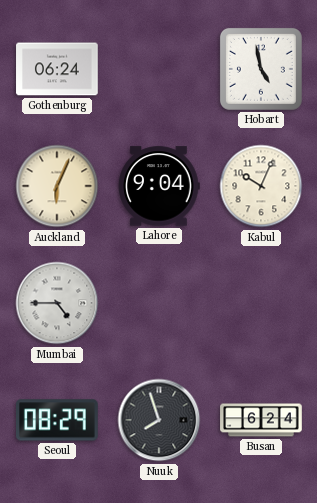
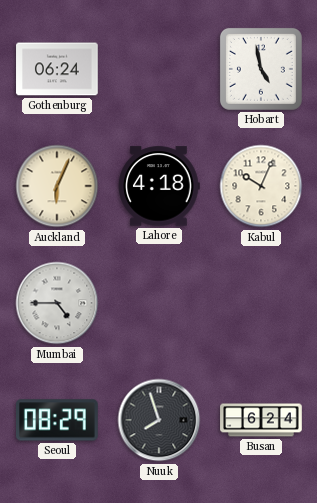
Lahore: 9:04 -> 4:18 (159, 186)
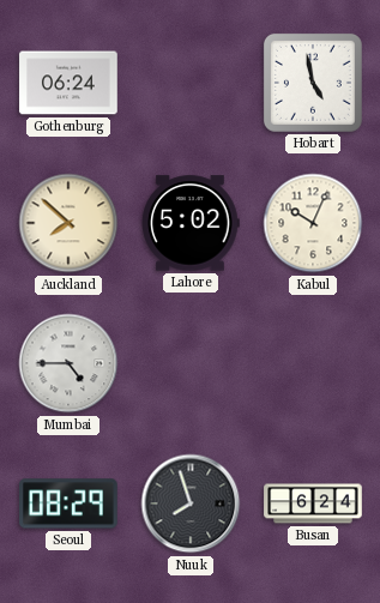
Auckland: 6:04 -> 7:52 (68, 223)
Lahore: 4:18 -> 5:02 (191, 223)
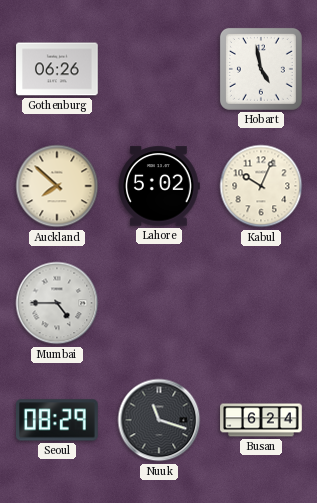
Gothenburg: 06:24 -> 06:26 (57, 69)
Nuuk: 7:57 -> 11:18 (159, 420)
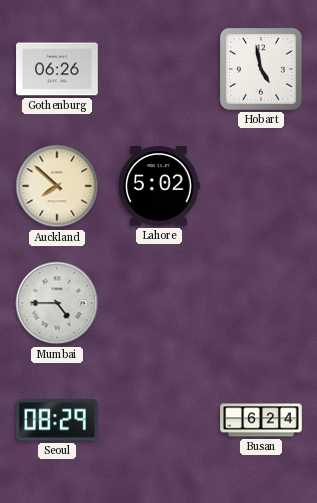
Kabul: 10:04 -> none (261, 186)
Nuuk: 11:18 -> none (159, 420)
